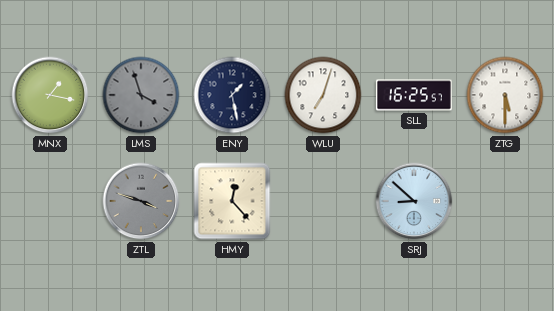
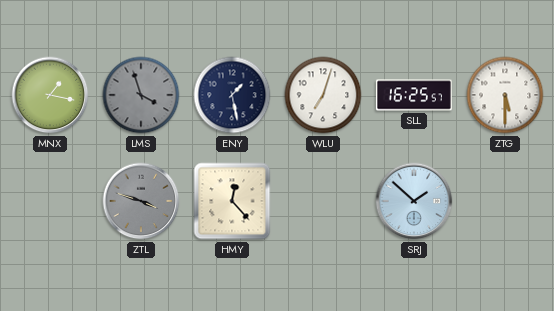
SRJ: 8:52 -> 1:52 (414, 201)
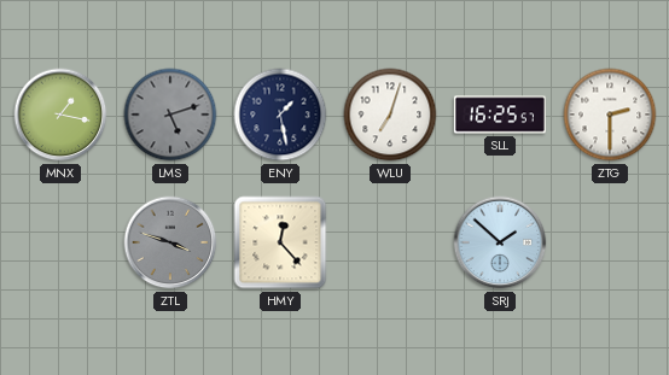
LMS: 3:57 -> 5:12 (170, 115)
ZTG: 5:30 -> 2:30 (610, 115)
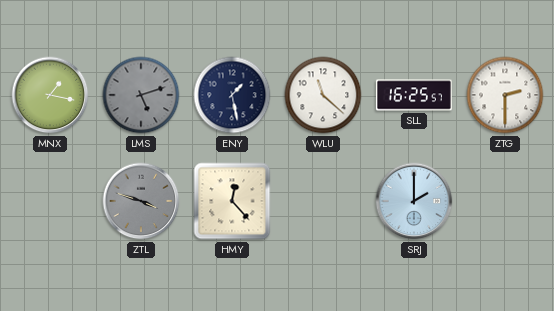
WLU: 7:03 -> 11:22 (323, 95)
SRJ: 1:52 -> 2:00 (414, 201)
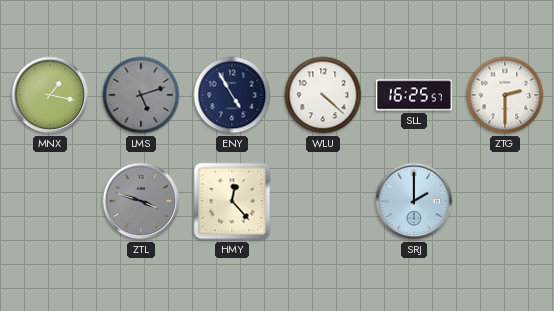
ENY: 1:28 -> 4:55 (232, 95)
WLU: 11:22 -> 4:22 (323, 95)
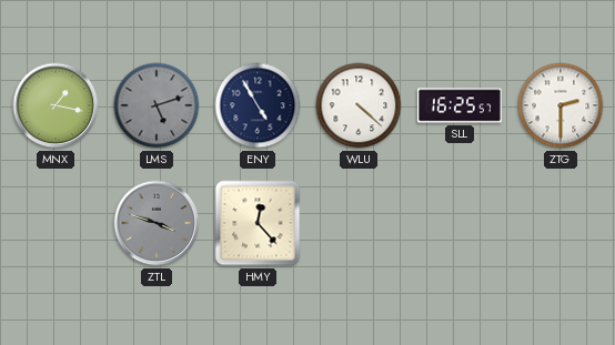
SRJ: 2:00 -> none (414, 201)
